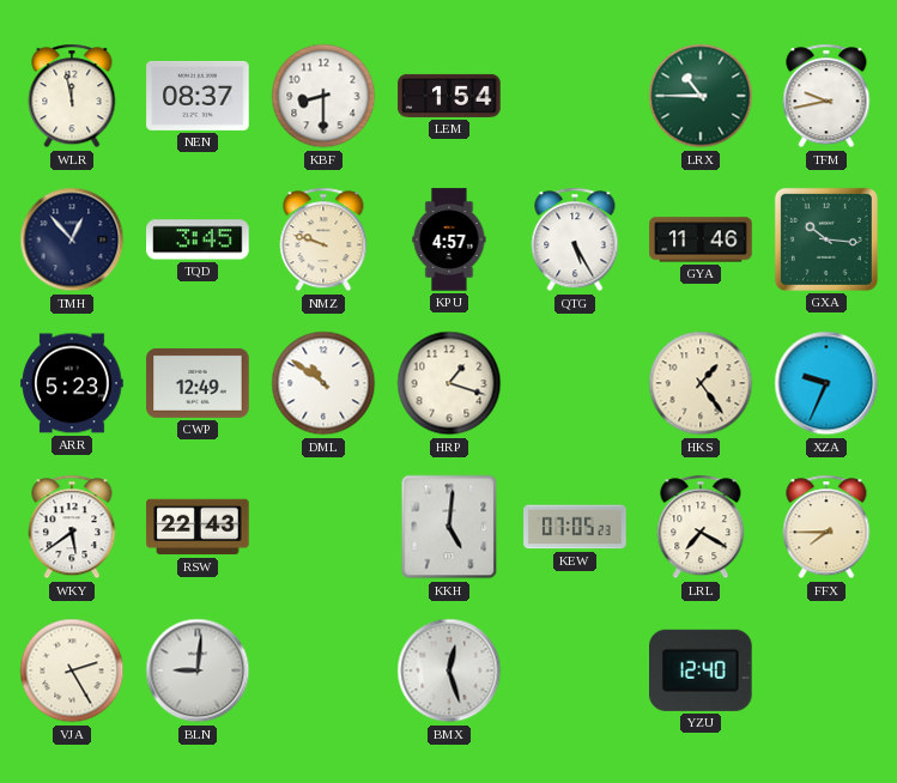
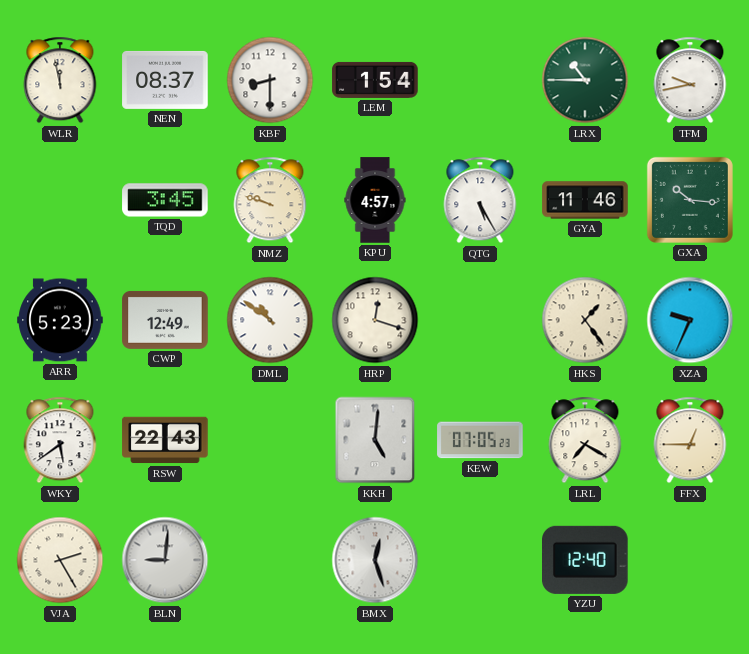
TMH: 12:53 -> none (72, 239)
HRP: 1:18 -> 12:18 (375, 320)
FFX: 7:45 -> 12:45 (690, 440)
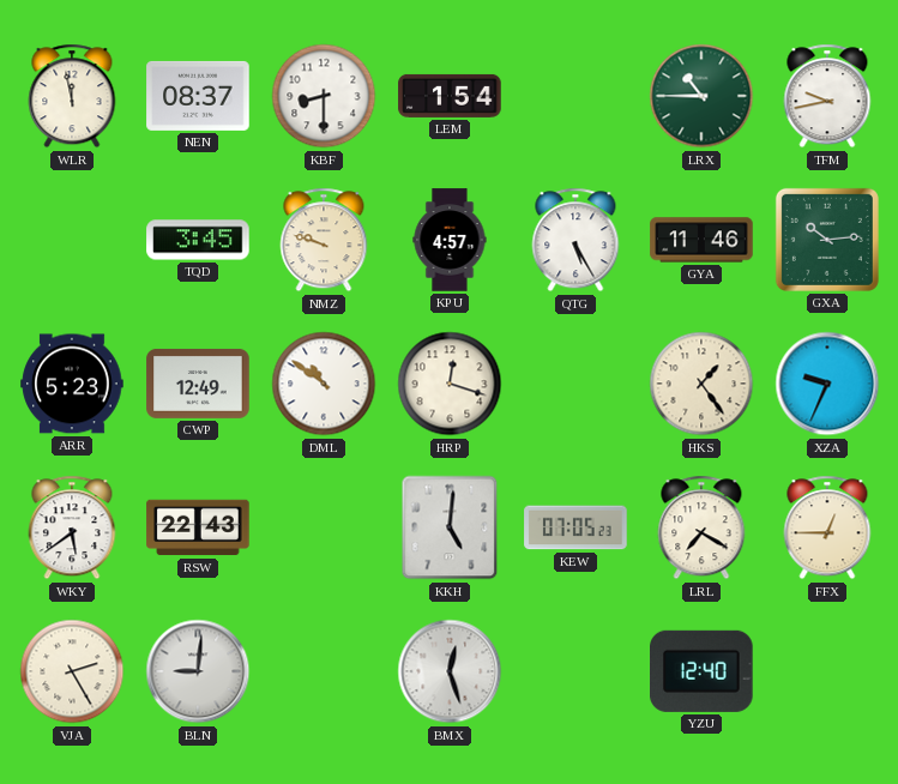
GXA: 10:16 -> 10:14 (827, 240)
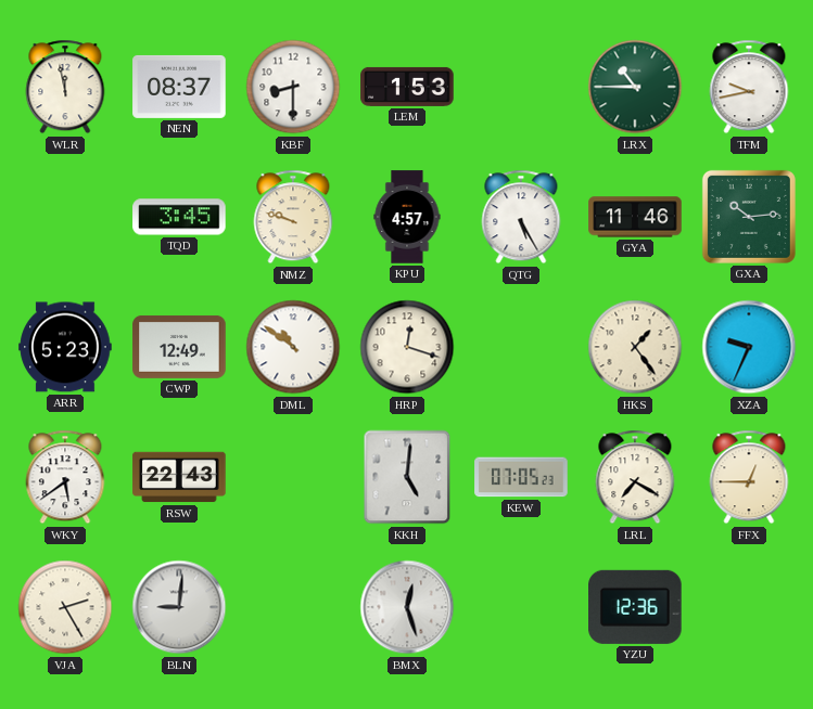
LEM: 1:54 -> 1:53 (407, 87)
YZU: 12:40 -> 12:36 (636, 607)
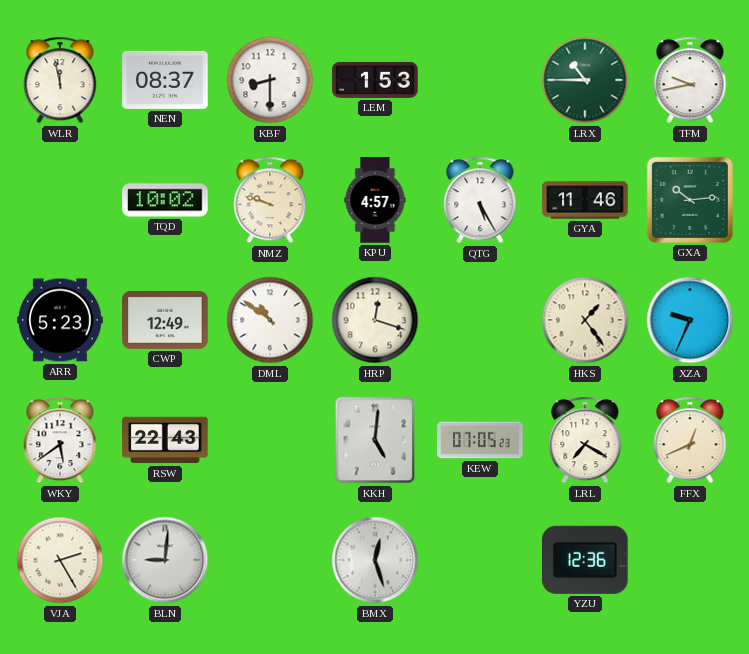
TQD: 3:45 -> 10:02 (165, 200)
FFX: 12:45 -> 12:41 (690, 440)
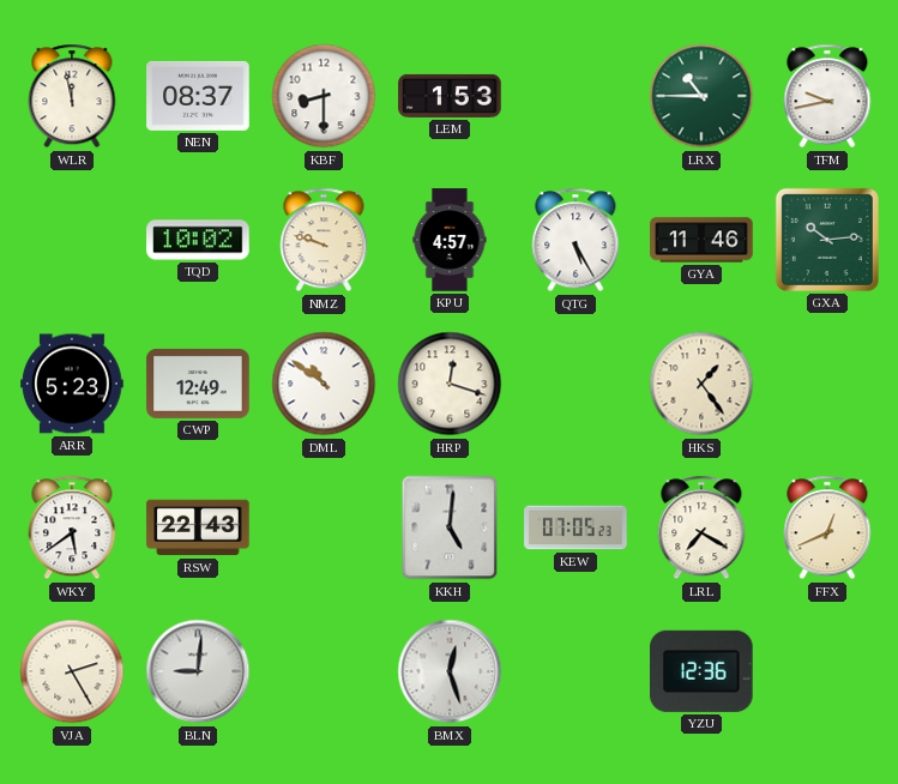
XZA: 9:34 -> none (690, 320)
